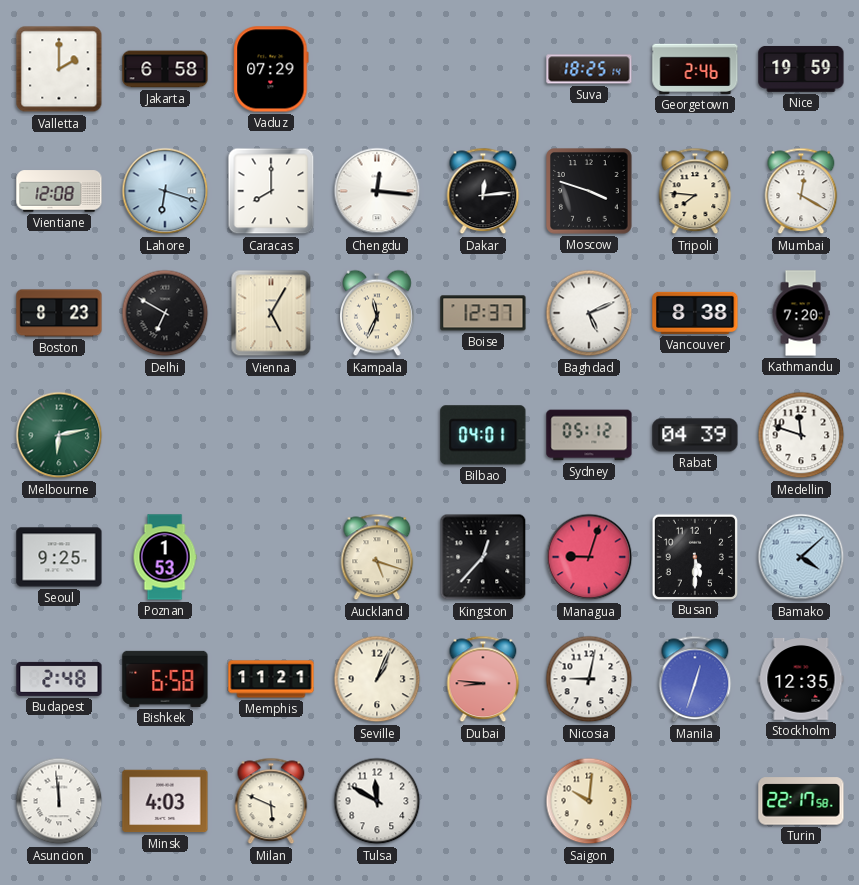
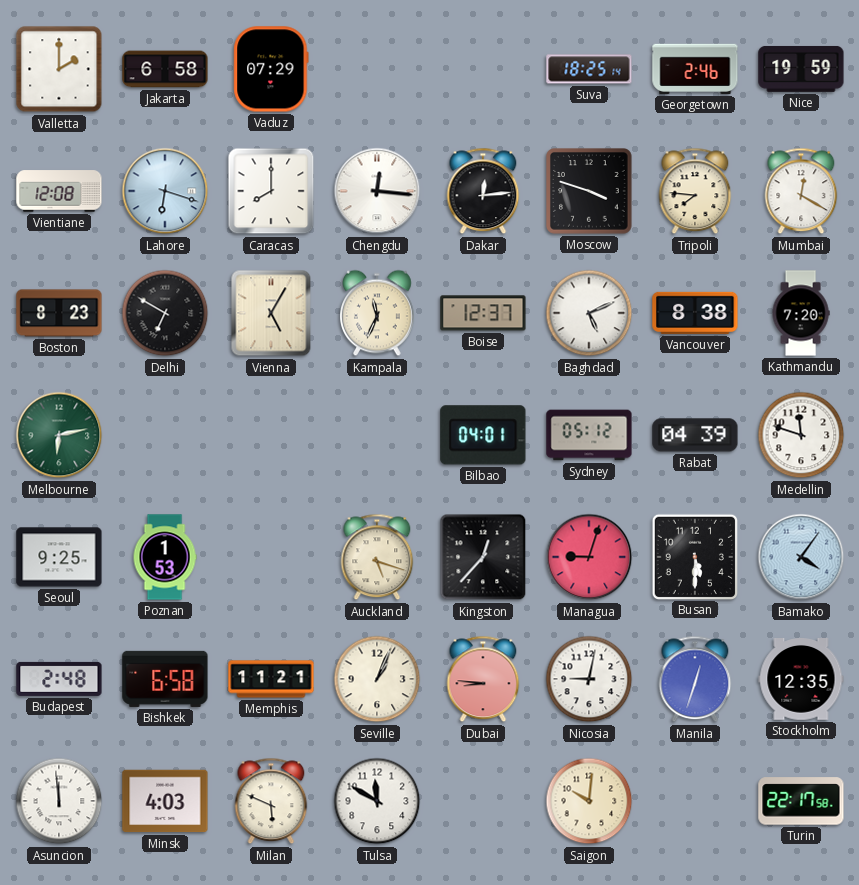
Bamako: 4:08 -> 4:06 (801, 557)
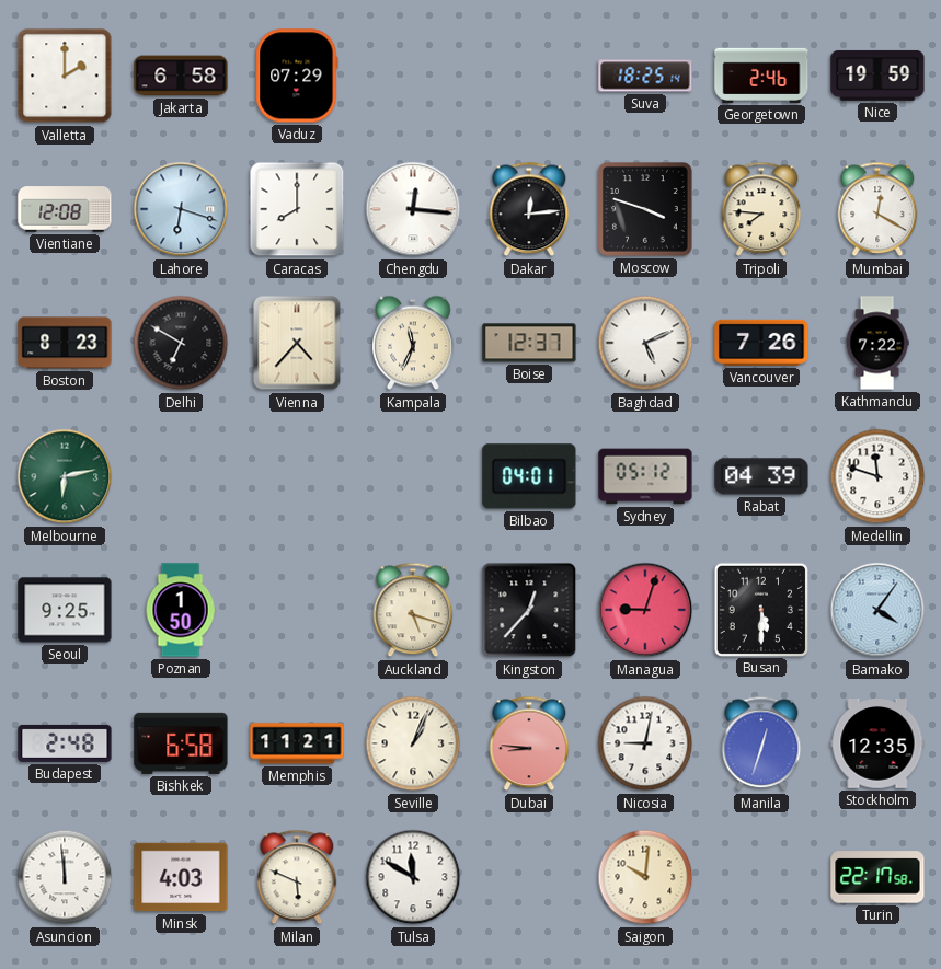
Vienna: 5:05 -> 4:37 (297, 343)
Vancouver: 8:38 -> 7:26 (761, 343)
Kathmandu: 7:20 -> 7:22 (877, 343)
Poznan: 1:53 -> 1:50 (181, 610)
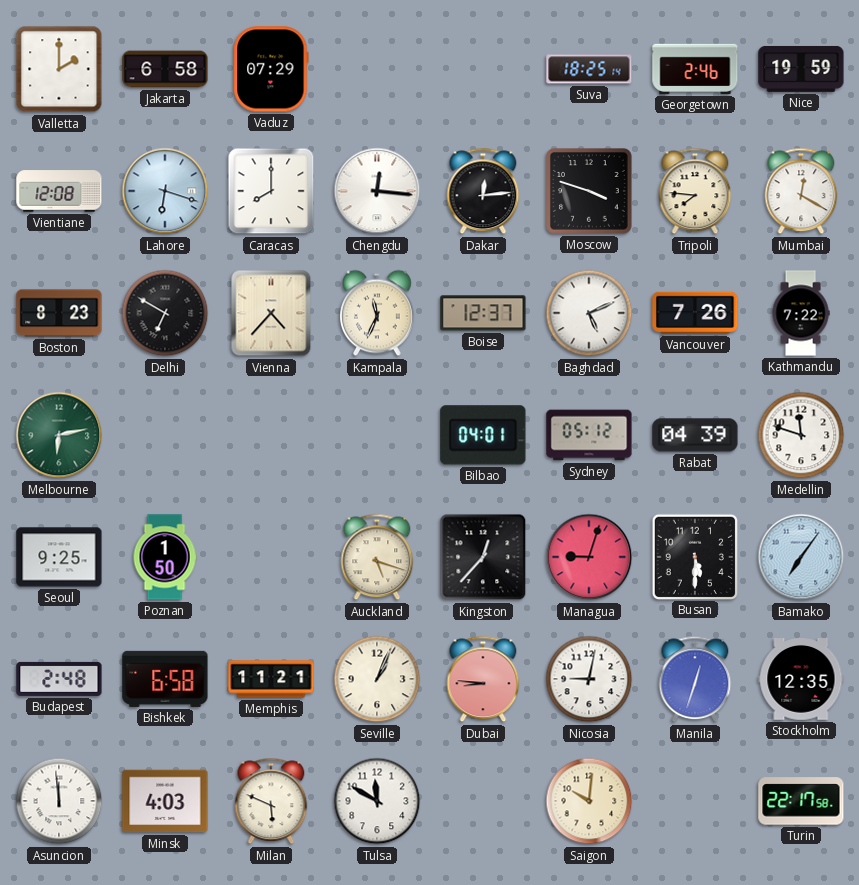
Bamako: 4:06 -> 7:06 (801, 557)
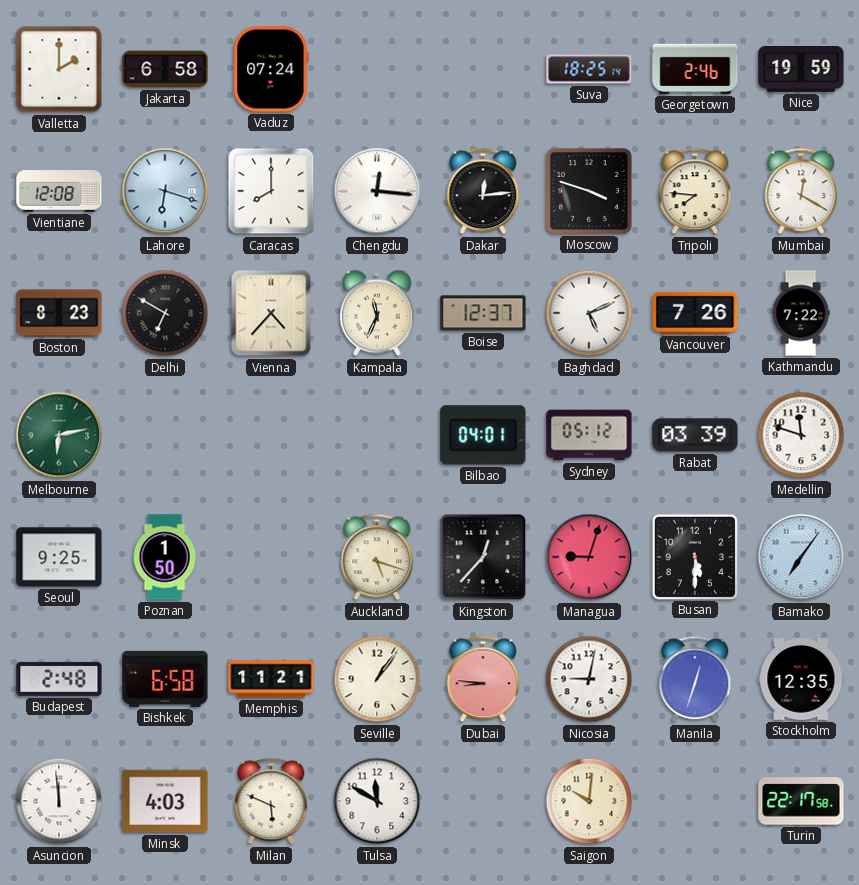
Vaduz: 07:29 -> 07:24 (271, 69)
Rabat: 04:39 -> 03:39 (695, 435)
Seville: 1:04 -> 1:06 (377, 679)
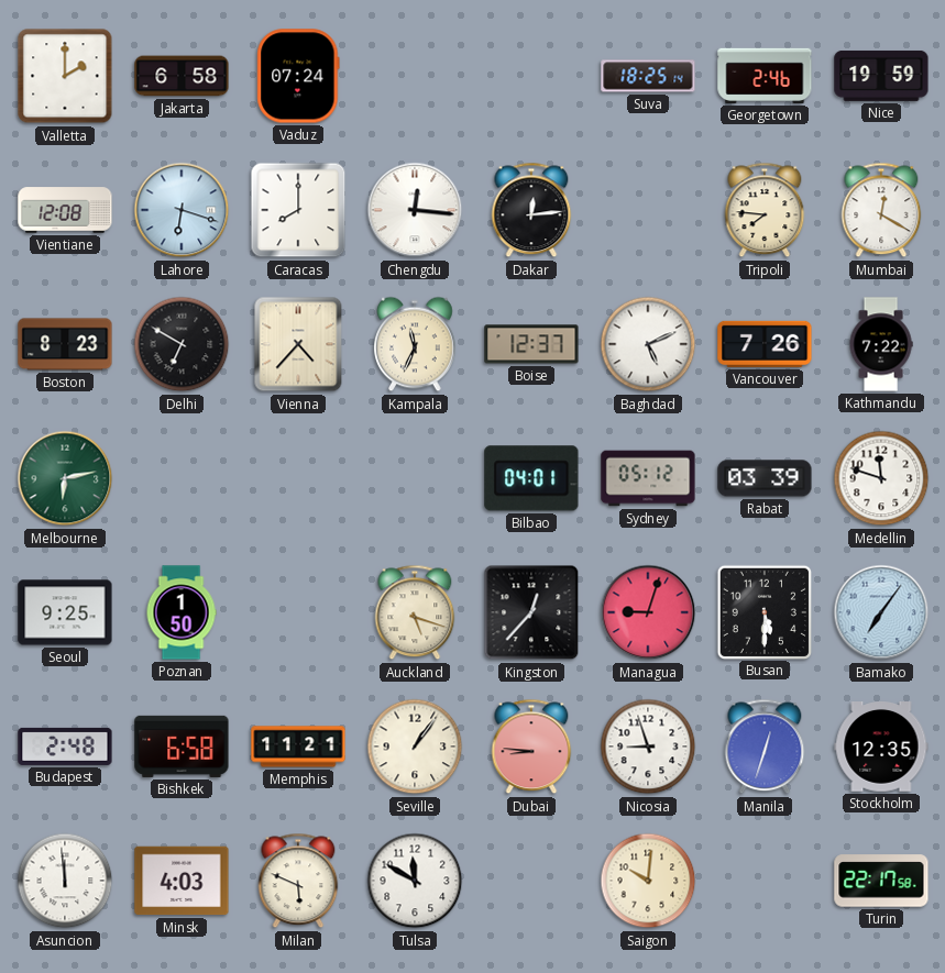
Moscow: 3:48 -> none (590, 192)
Nicosia: 9:02 -> 8:57 (648, 747)
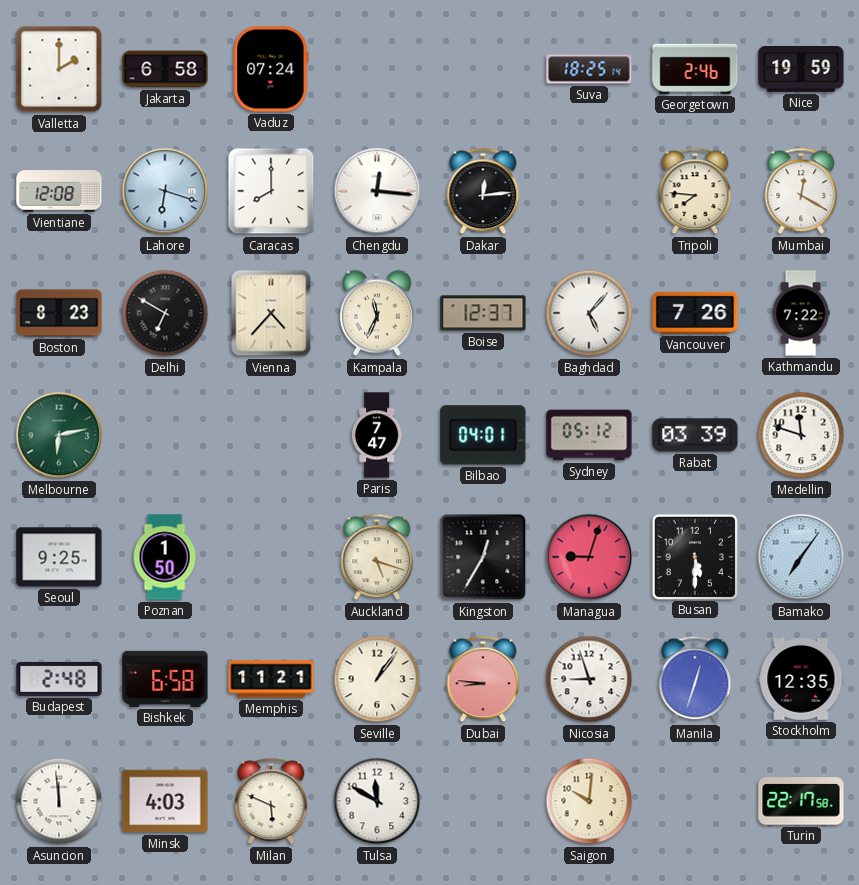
Baghdad: 5:11 -> 5:07 (589, 313)
Paris: none -> 7:47 (377, 435)
Kingston: 12:37 -> 12:35 (483, 557)
